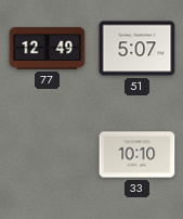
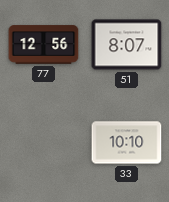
77: 12:49 -> 12:56 (44, 45)
51: 5:07 -> 8:07 (127, 45)
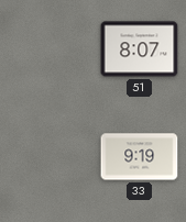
77: 12:56 -> none (44, 45)
33: 10:10 -> 9:19 (140, 157)
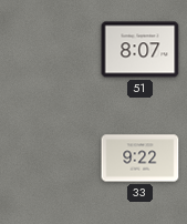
33: 9:19 -> 9:22 (141, 159)
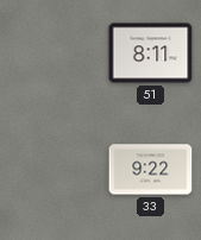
51: 8:07 -> 8:11 (151, 53)
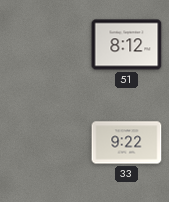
51: 8:11 -> 8:12 (127, 45)
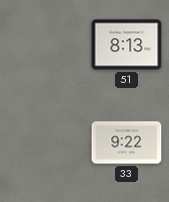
51: 8:12 -> 8:13 (127, 45)
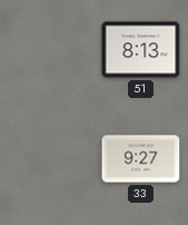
33: 9:22 -> 9:27 (141, 159)
